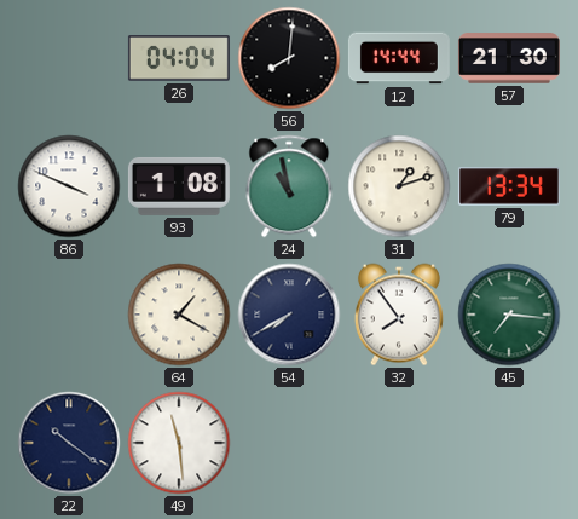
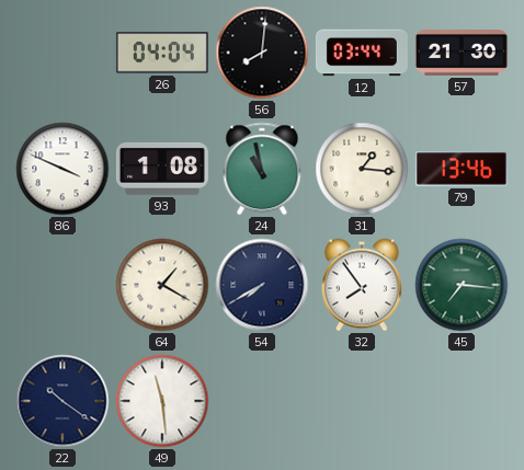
12: 14:44 -> 03:44 (362, 53)
31: 1:12 -> 1:16 (362, 169)
79: 13:34 -> 13:46 (462, 169)
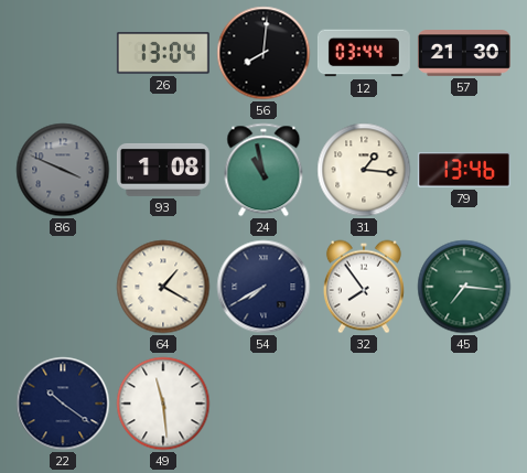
26: 04:04 -> 13:04 (163, 53)
86 dial: white -> grey (63, 170)
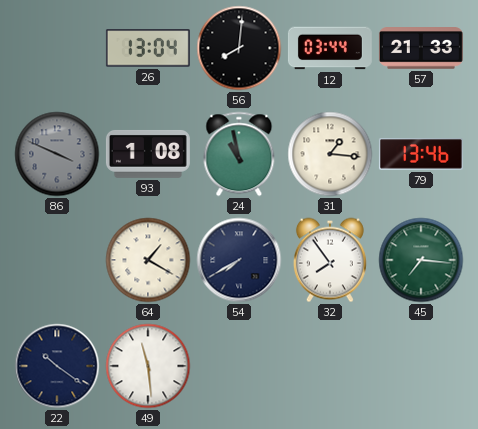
57: 21:30 -> 21:33 (421, 48)
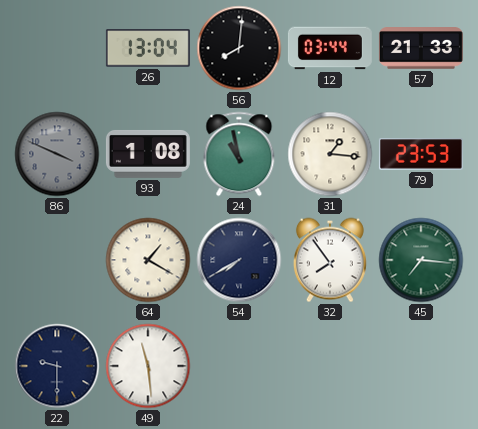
79: 13:46 -> 23:53 (421, 154)
22: 10:21 -> 9:30 (57, 366)
